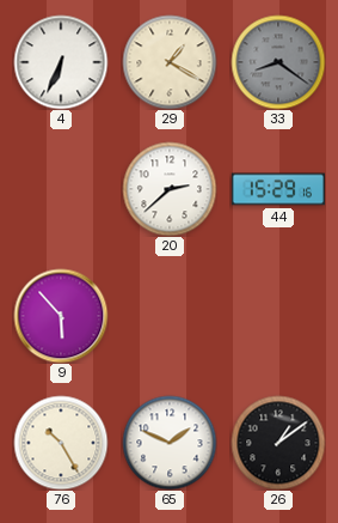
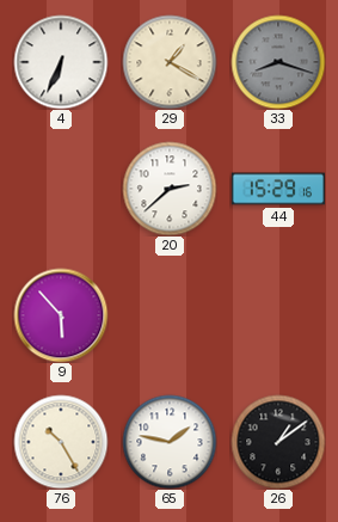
33: 8:21 -> 8:18 (278, 62)
65: 1:49 -> 1:47 (170, 442)
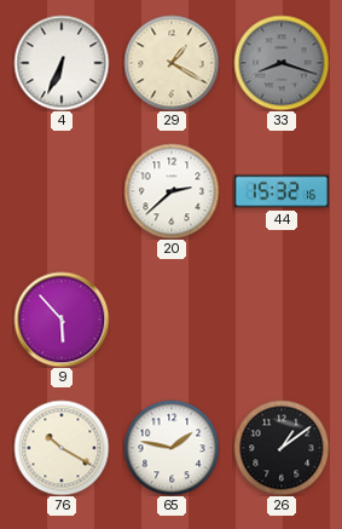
44: 15:29 -> 15:32 (280, 191)
76: 10:25 -> 10:20 (62, 448)
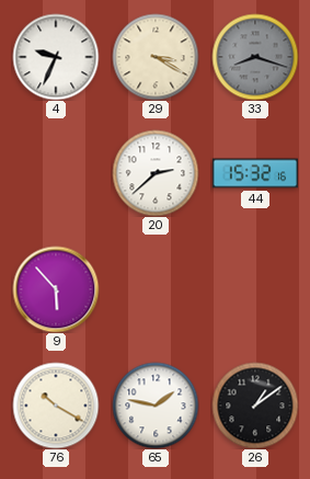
4: 6:34 -> 9:34 (56, 57)
29: 1:20 -> 3:20 (156, 57)
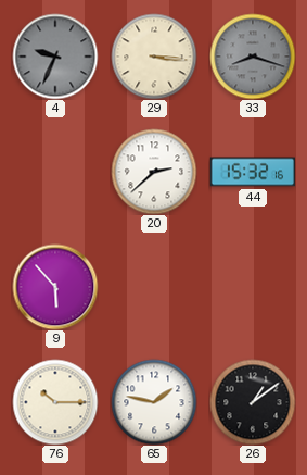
4 dial: white -> grey (55, 57)
29: 3:20 -> 3:16 (154, 57)
76: 10:20 -> 10:15 (55, 402)
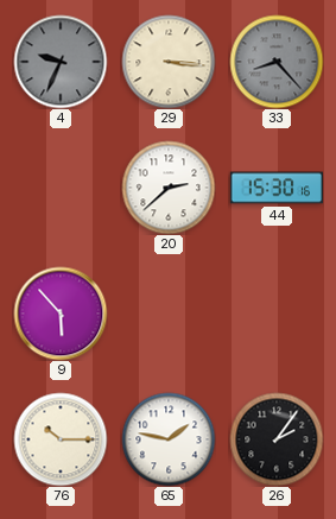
33: 8:18 -> 8:23 (277, 62)
44: 15:32 -> 15:30 (275, 188)
26: 1:09 -> 2:06 (277, 439)
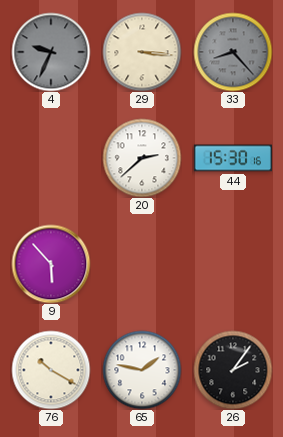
76: 10:15 -> 10:20 (51, 370)
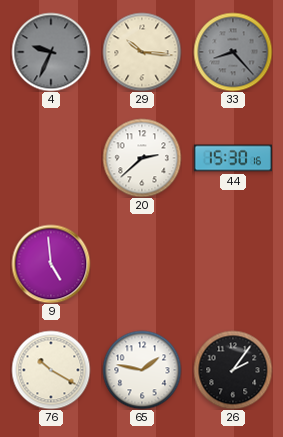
29: 3:16 -> 10:16 (142, 52)
9: 5:53 -> 4:59 (51, 264)
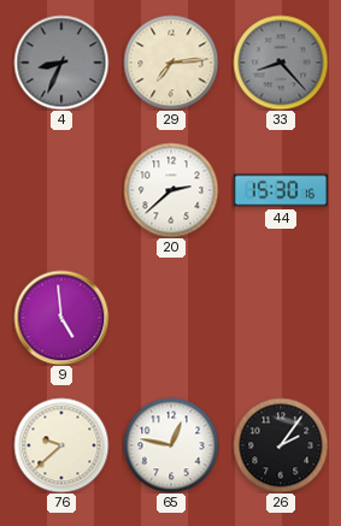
4: 9:34 -> 8:34 (61, 63)
29: 10:16 -> 7:14 (171, 63)
76: 10:20 -> 9:38 (61, 445)
65: 1:47 -> 12:47 (171, 445)
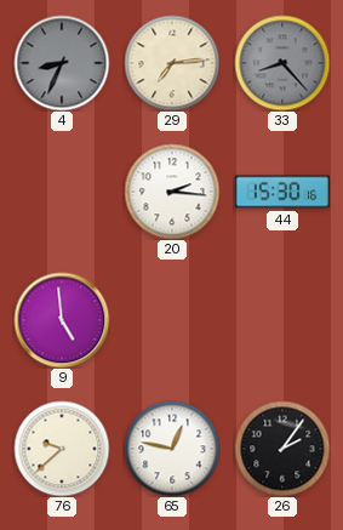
20: 2:38 -> 2:16 (172, 192)
